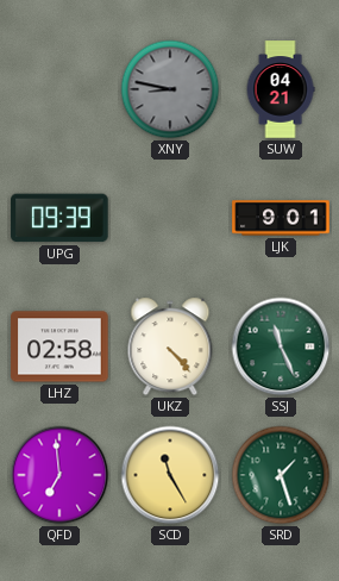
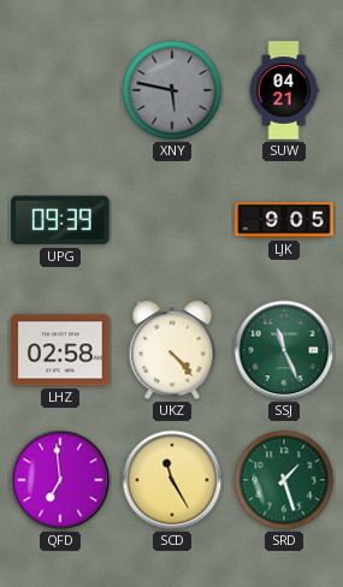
XNY: 8:47 -> 5:47 (172, 90)
LJK: 9:01 -> 9:05 (284, 220)
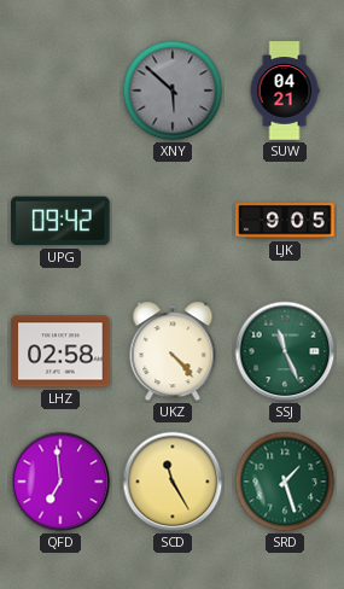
XNY: 5:47 -> 5:52 (173, 91)
UPG: 09:39 -> 09:42 (60, 221)
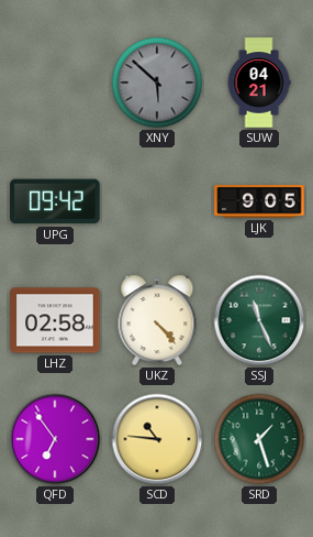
QFD: 6:59 -> 6:54 (55, 439)
SCD: 11:25 -> 10:46 (157, 439)
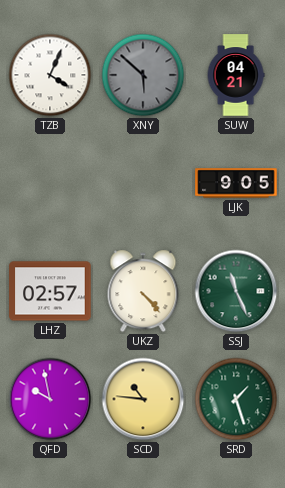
TZB: none -> 4:04 (50, 75)
UPG: 09:42 -> none (55, 201)
LHZ: 02:58 -> 02:57 (50, 291)
QFD: 6:54 -> 9:58 (50, 399)
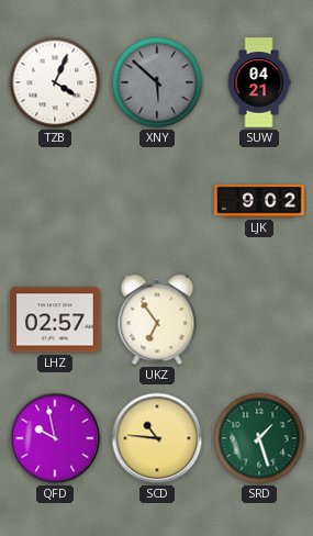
LJK: 9:05 -> 9:02 (259, 201)
UKZ: 4:23 -> 6:54 (157, 320)
SSJ: 11:26 -> none (236, 291)
